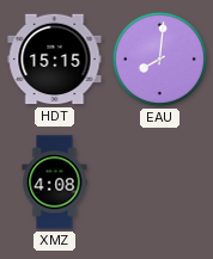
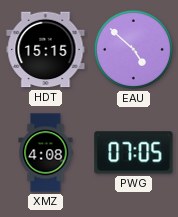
EAU: 8:01 -> 4:52 (133, 49)
PWG: none -> 07:05 (134, 153)
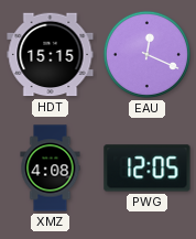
EAU: 4:52 -> 12:19 (146, 54)
PWG: 07:05 -> 12:05 (148, 169)
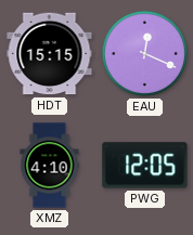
XMZ: 4:08 -> 4:10 (50, 166)
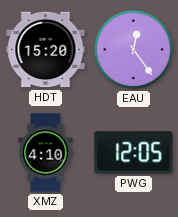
HDT: 15:15 -> 15:20 (46, 50)
EAU: 12:19 -> 12:24 (133, 49)
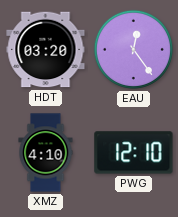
HDT: 15:20 -> 03:20 (46, 50)
PWG: 12:05 -> 12:10 (134, 153)
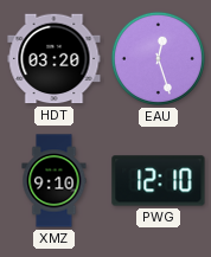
EAU: 12:24 -> 12:27 (158, 58)
XMZ: 4:10 -> 9:10 (55, 181)
